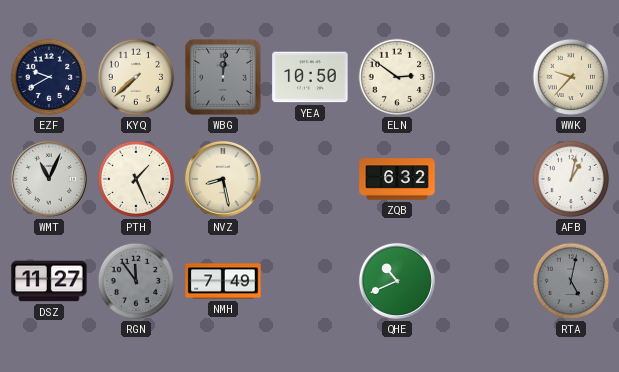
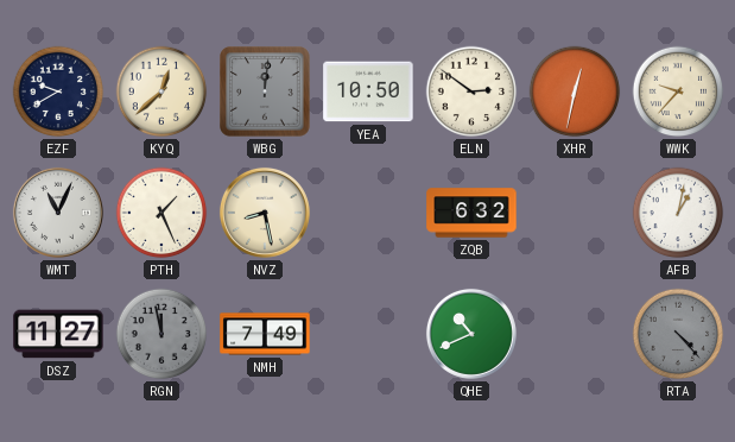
KYQ: 7:38 -> 12:38 (161, 91)
XHR: none -> 12:32 (575, 91)
RGN: 11:54 -> 11:58 (161, 334)
RTA: 5:02 -> 4:23 (678, 334)
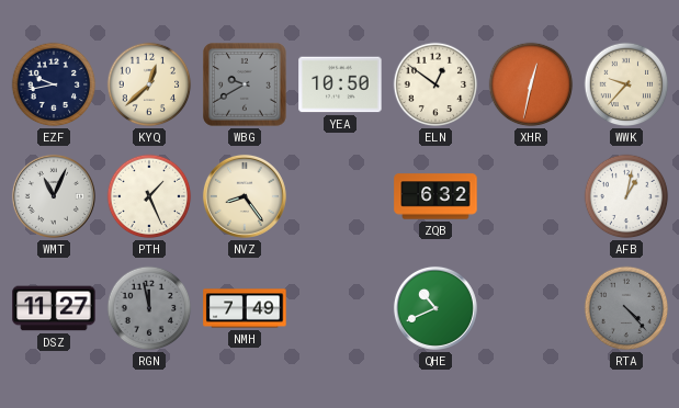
EZF: 9:40 -> 9:43 (54, 84)
WBG: 12:01 -> 9:40 (246, 86)
ELN: 2:51 -> 12:51 (435, 84)
NVZ: 8:28 -> 8:24 (245, 196)
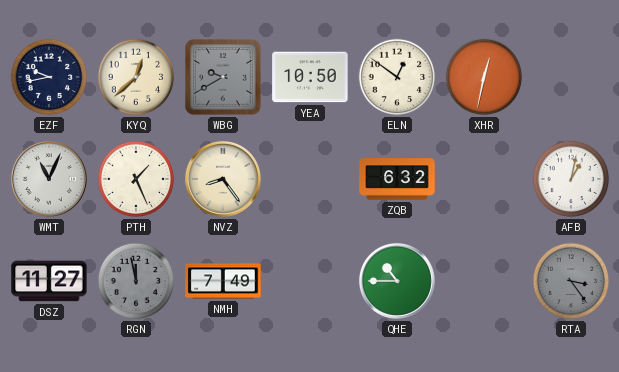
WWK: 9:37 -> none (626, 84)
QHE: 10:41 -> 10:45 (397, 281)
RTA: 4:23 -> 3:24 (571, 281)
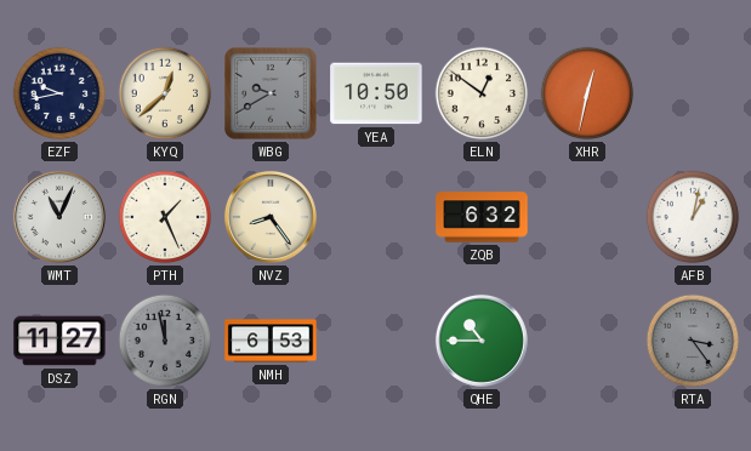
NMH: 7:49 -> 6:53 (271, 341)
